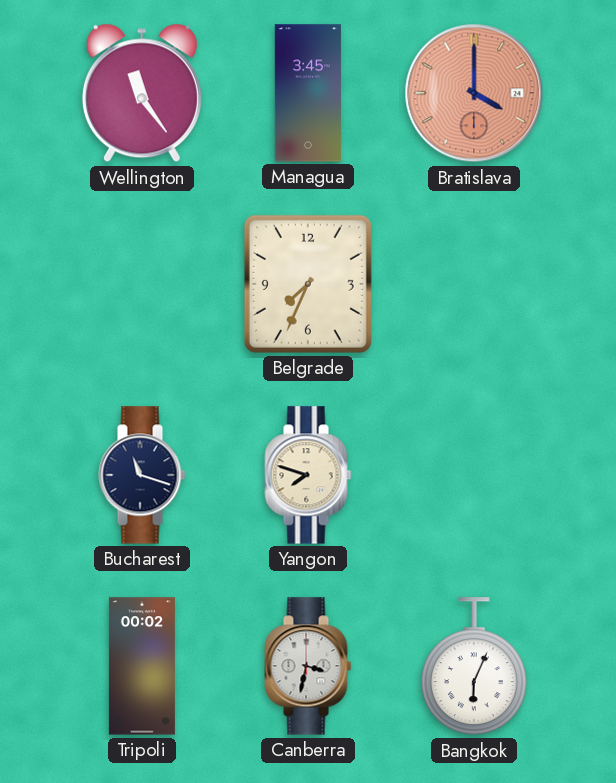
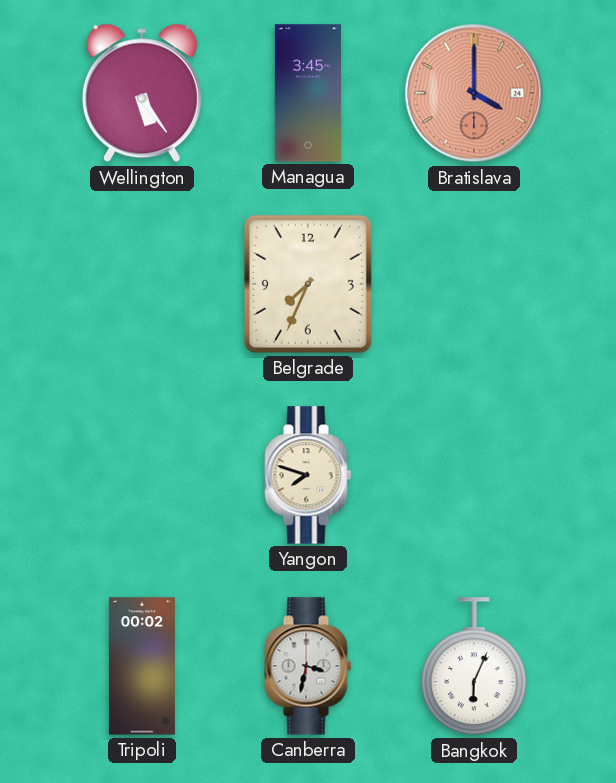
Wellington: 11:24 -> 5:24 (142, 93)
Bucharest: 11:18 -> none (142, 475)
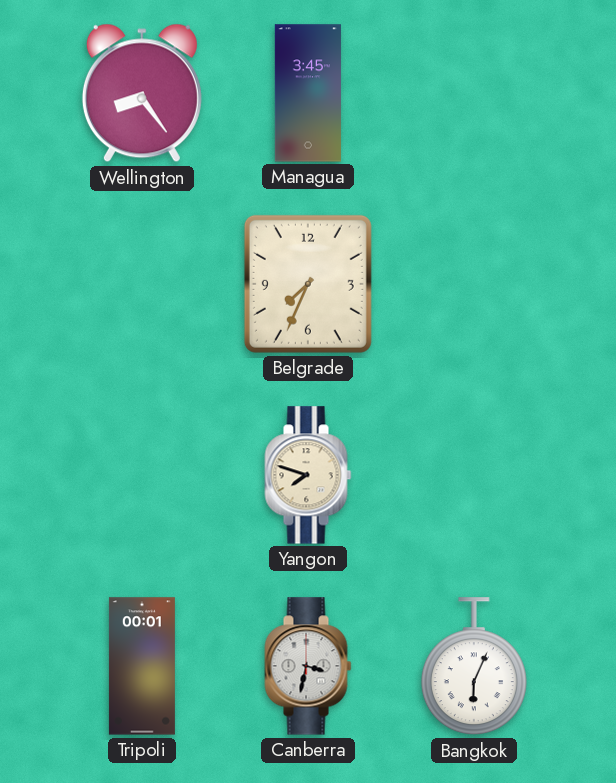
Wellington: 5:24 -> 8:24 (142, 93)
Bratislava: 4:00 -> none (474, 93)
Tripoli: 00:02 -> 00:01 (142, 666)
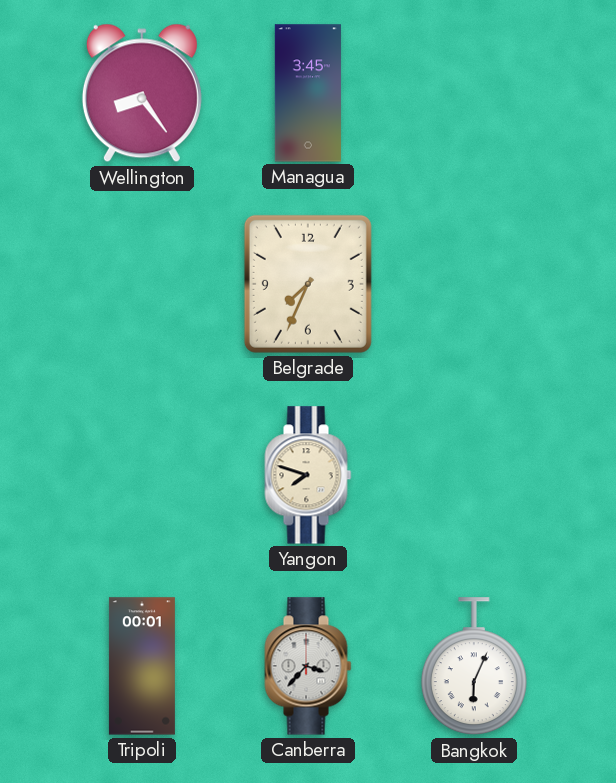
Canberra: 3:32 -> 3:37 (308, 666)
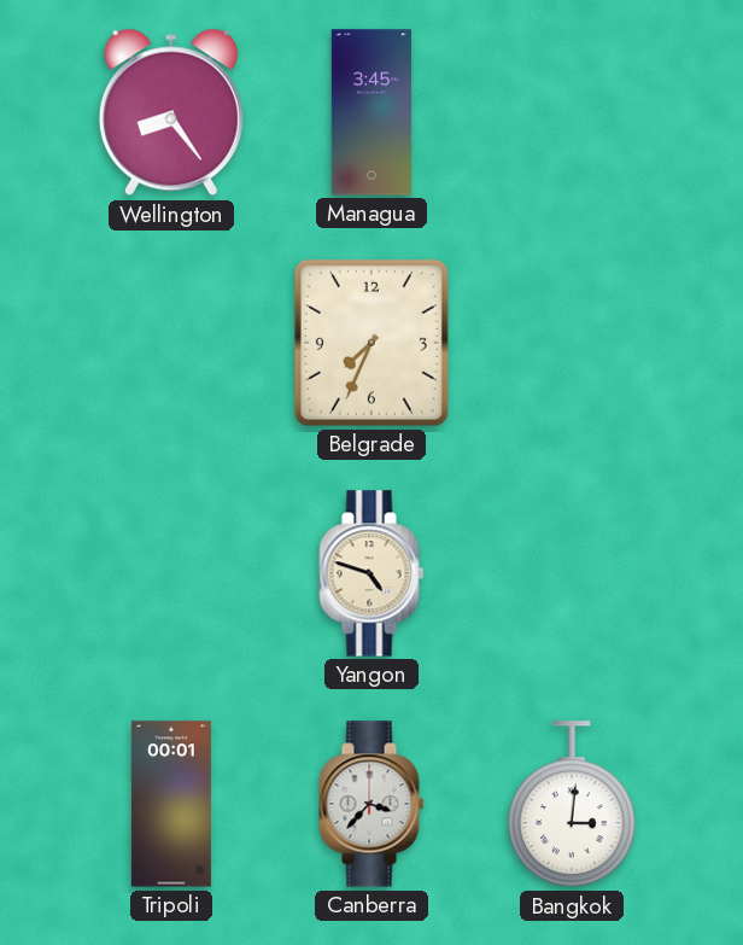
Yangon: 7:48 -> 4:48 (371, 573)
Bangkok: 6:04 -> 3:01 (572, 805)
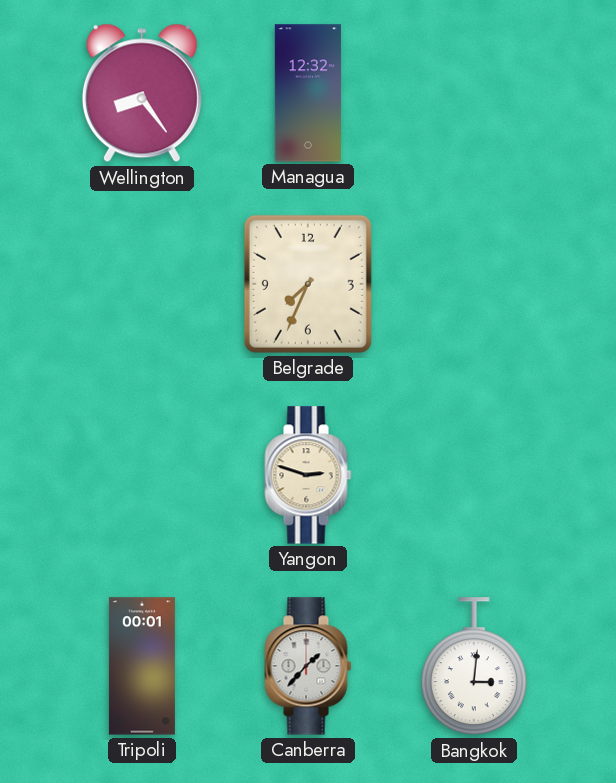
Managua: 3:45 -> 12:32 (308, 93)
Yangon: 4:48 -> 2:48 (308, 475)
Canberra: 3:37 -> 1:37 (308, 666)
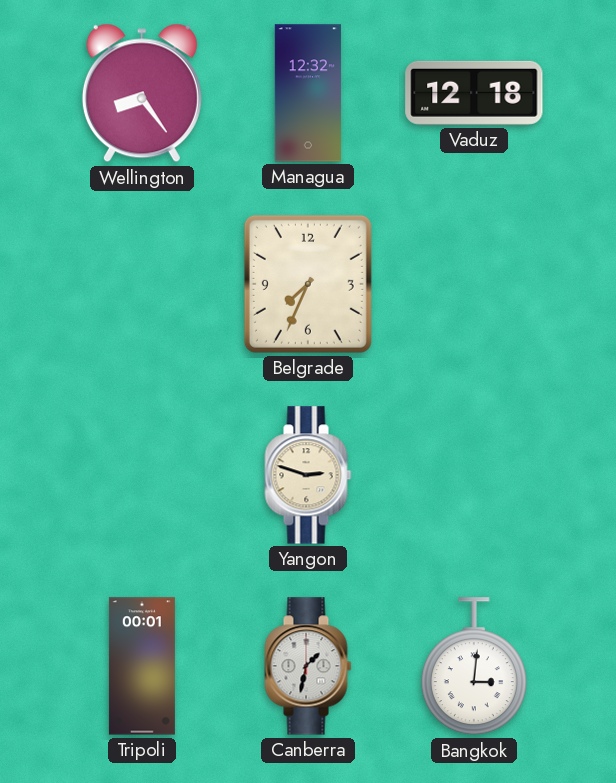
Vaduz: none -> 12:18 (474, 93)
Canberra: 1:37 -> 1:32 (308, 666)
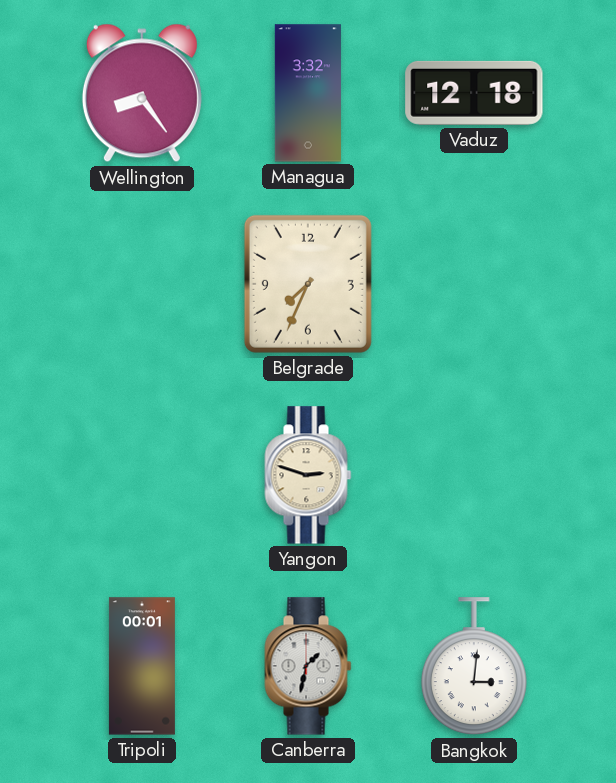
Managua: 12:32 -> 3:32 (308, 93)
